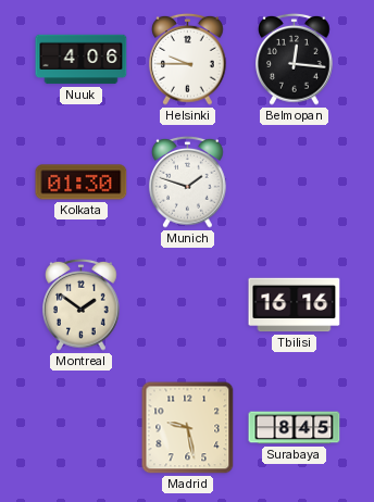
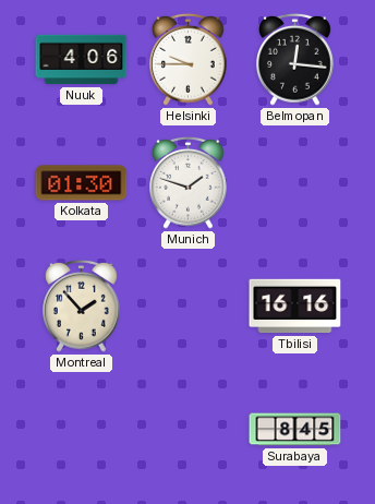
Montreal: 1:51 -> 1:53 (82, 305)
Madrid: 9:28 -> none (188, 428)
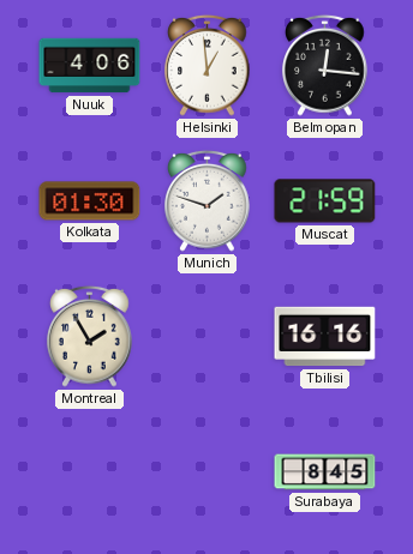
Helsinki: 9:45 -> 12:59 (208, 65)
Muscat: none -> 21:59 (325, 201)
Montreal: 1:53 -> 1:55 (90, 336)
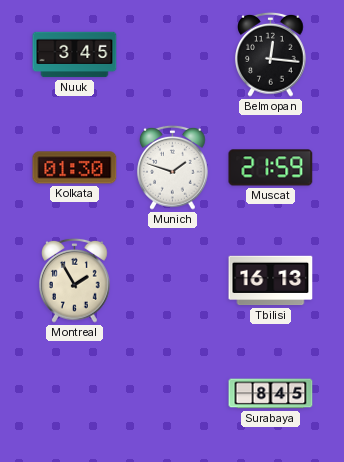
Nuuk: 4:06 -> 3:45 (75, 55)
Helsinki: 12:59 -> none (208, 65)
Tbilisi: 16:16 -> 16:13 (271, 281)
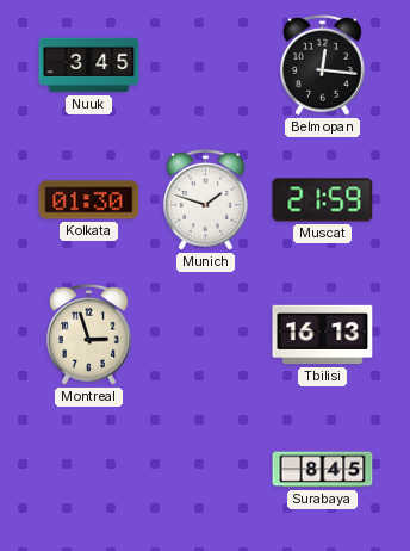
Montreal: 1:55 -> 2:57 (89, 334)
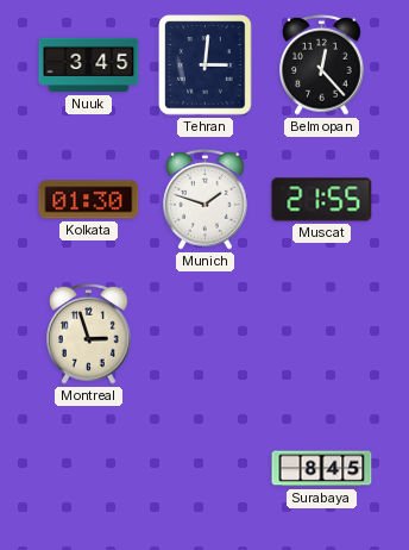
Tehran: none -> 3:01 (206, 65)
Belmopan: 12:16 -> 12:23 (322, 64)
Muscat: 21:59 -> 21:55 (322, 200)
Tbilisi: 16:13 -> none (323, 335)
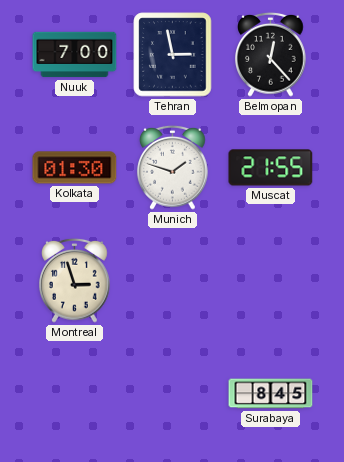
Nuuk: 3:45 -> 7:00 (75, 55)
Tehran: 3:01 -> 2:58 (173, 55)
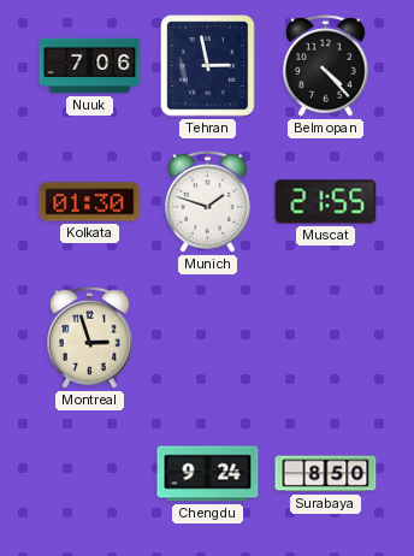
Nuuk: 7:00 -> 7:06 (90, 66)
Belmopan: 12:23 -> 4:23 (326, 65)
Chengdu: none -> 9:24 (208, 474)
Surabaya: 8:45 -> 8:50 (326, 474)
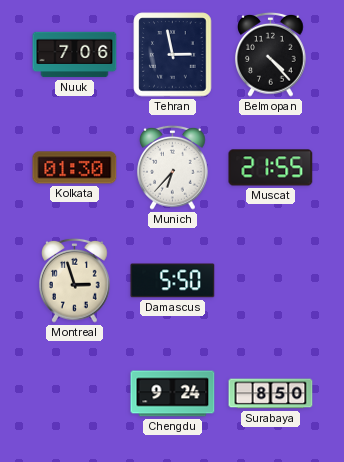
Munich: 1:48 -> 6:37 (173, 167)
Damascus: none -> 5:50 (173, 281)
